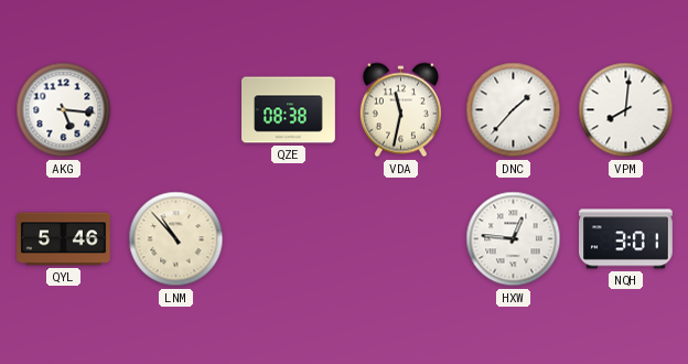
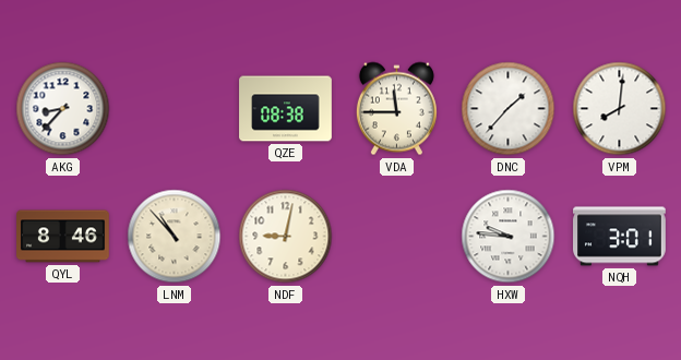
AKG: 5:16 -> 8:37 (63, 109)
VDA: 11:32 -> 11:45 (396, 109)
QYL: 5:46 -> 8:46 (63, 237)
NDF: none -> 9:02 (286, 237)
HXW: 12:46 -> 9:46 (509, 237)
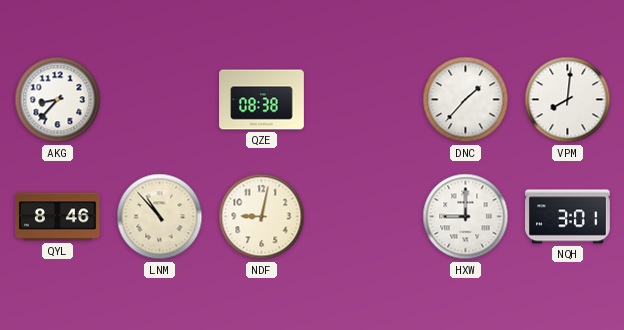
VDA: 11:45 -> none (396, 109)
HXW: 9:46 -> 9:00 (466, 217)
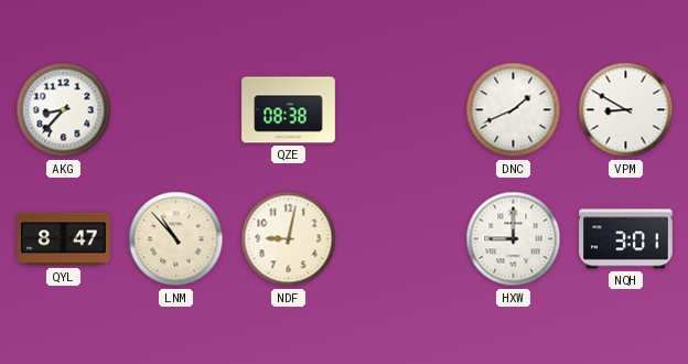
DNC: 1:37 -> 1:41 (514, 110)
VPM: 8:01 -> 8:50 (626, 110)
QYL: 8:46 -> 8:47 (64, 239)
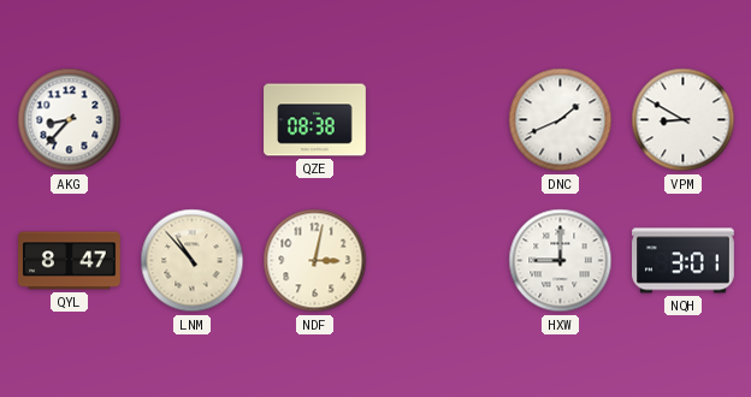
NDF: 9:02 -> 3:02 (315, 261)
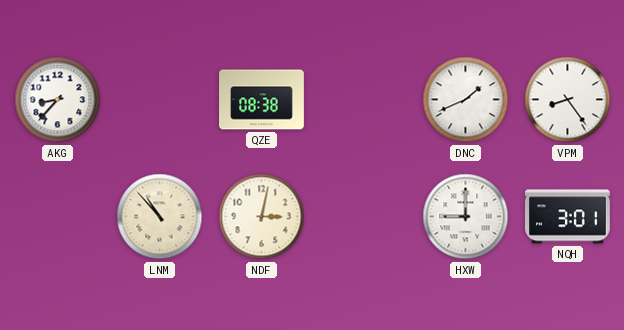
VPM: 8:50 -> 8:24 (568, 100)
QYL: 8:47 -> none (70, 261)
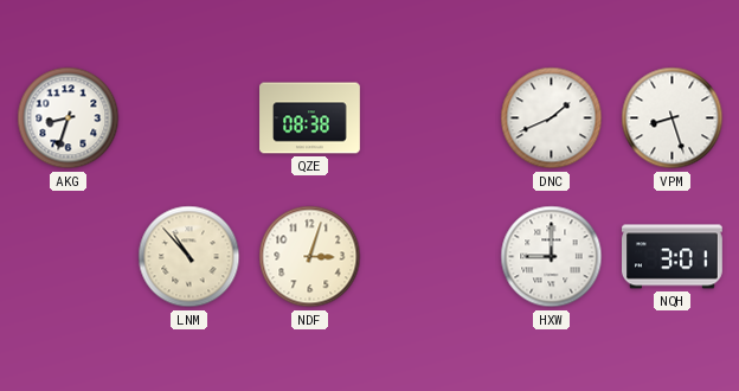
AKG: 8:37 -> 8:33 (69, 118)
VPM: 8:24 -> 8:27 (673, 118)
NDF: 3:02 -> 3:03 (310, 257)
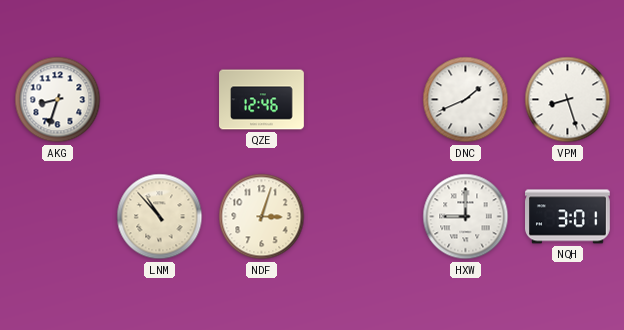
QZE: 08:38 -> 12:46 (262, 100)
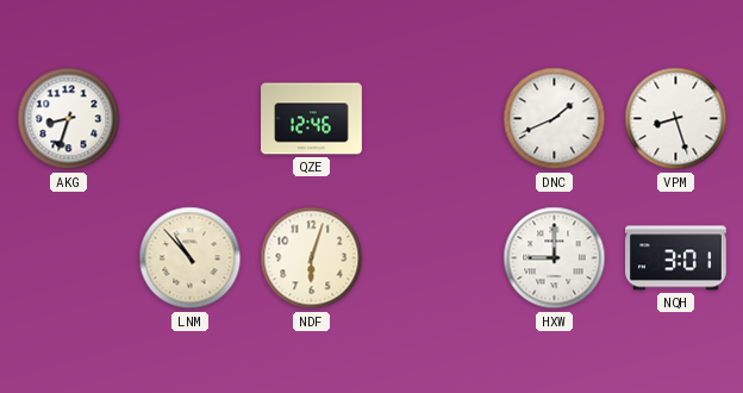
NDF: 3:03 -> 6:03 (312, 258)
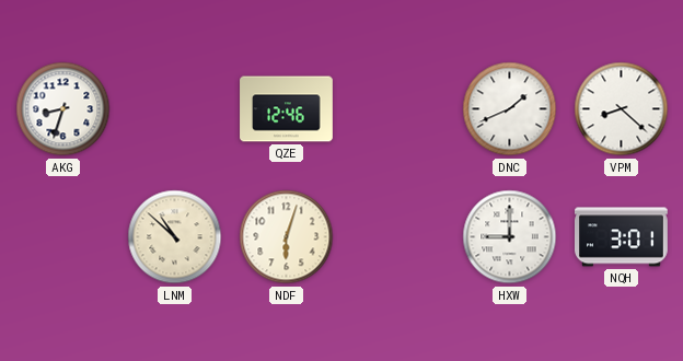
VPM: 8:27 -> 8:22 (622, 109)
LNM: 10:53 -> 10:52 (175, 237)
